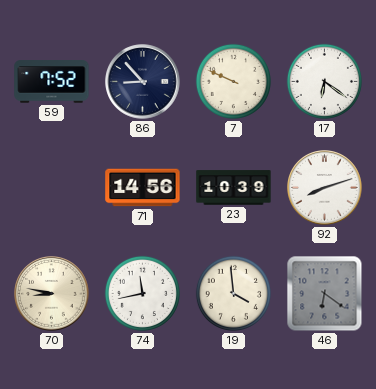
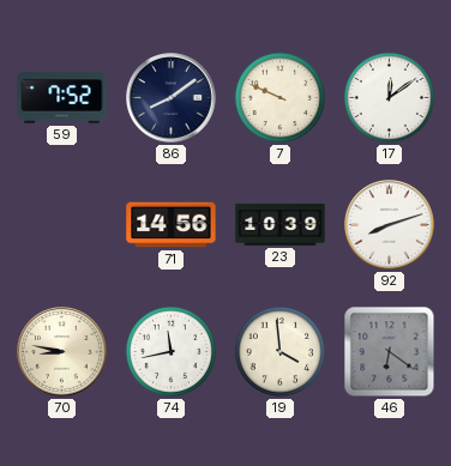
86: 8:53 -> 8:09 (172, 98)
17: 6:21 -> 12:09 (389, 97)
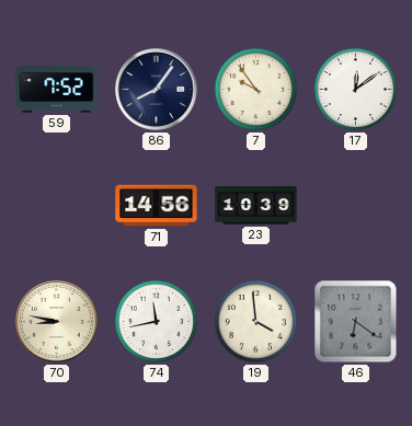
86: 8:09 -> 8:06 (157, 90)
7: 9:49 -> 9:54 (255, 89)
92: 8:12 -> none (390, 225)
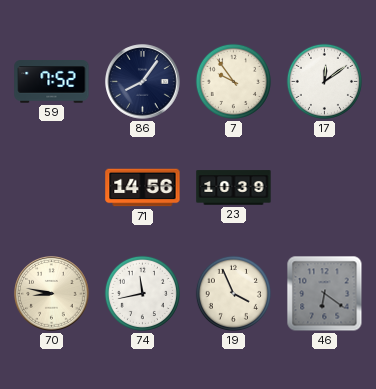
19: 3:59 -> 3:56 (233, 293)
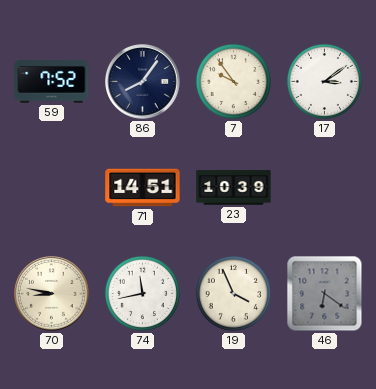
17: 12:09 -> 3:09 (324, 81)
71: 14:56 -> 14:51 (143, 188)
